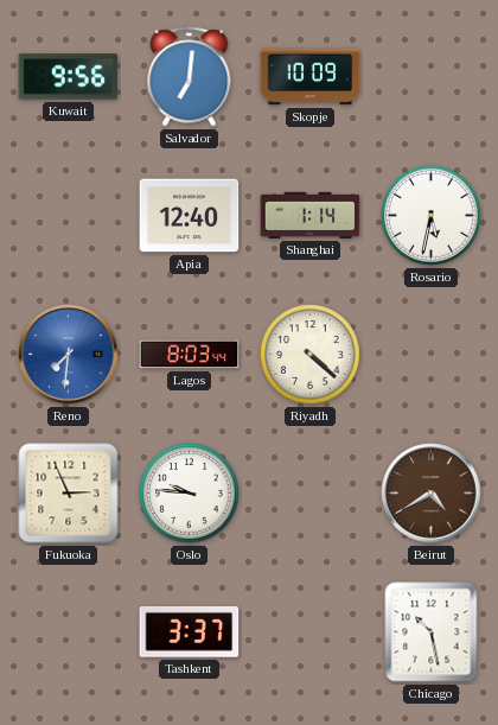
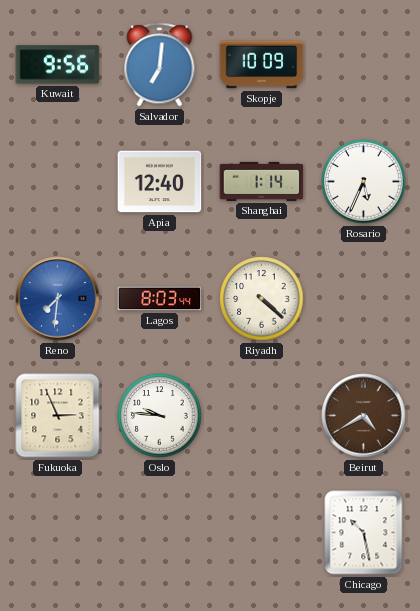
Rosario: 5:32 -> 5:34 (364, 182)
Tashkent: 3:37 -> none (190, 632)
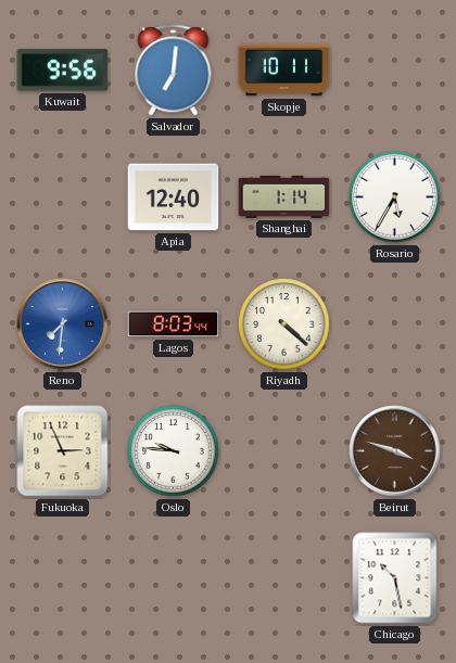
Skopje: 10:09 -> 10:11 (284, 71)
Rosario: 5:34 -> 5:35 (395, 197)
Beirut: 4:40 -> 3:48 (395, 451)
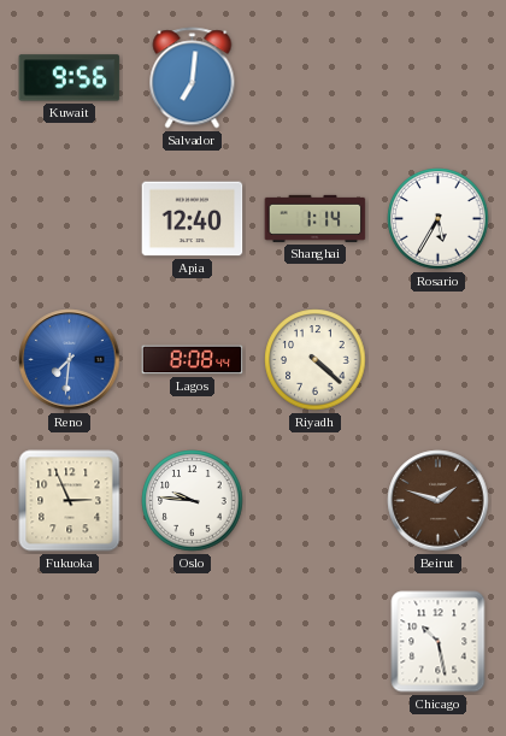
Skopje: 10:11 -> none (284, 71)
Lagos: 8:03 -> 8:08 (193, 360)
Beirut: 3:48 -> 1:48 (439, 501)
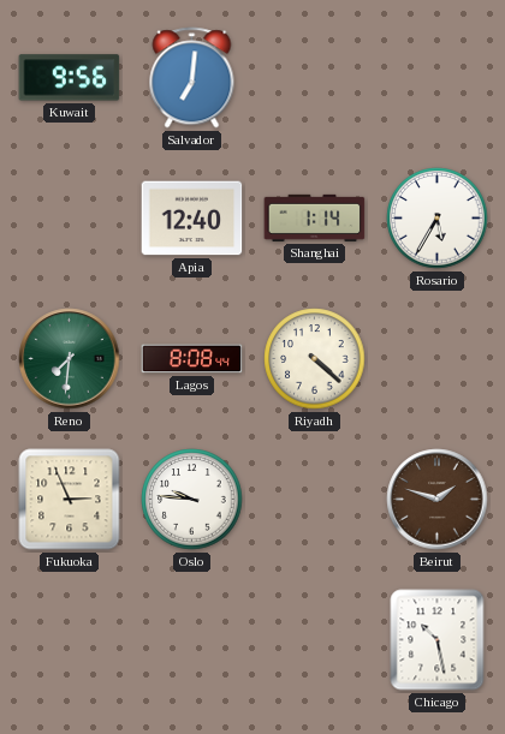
Reno dial: blue -> green (70, 359)
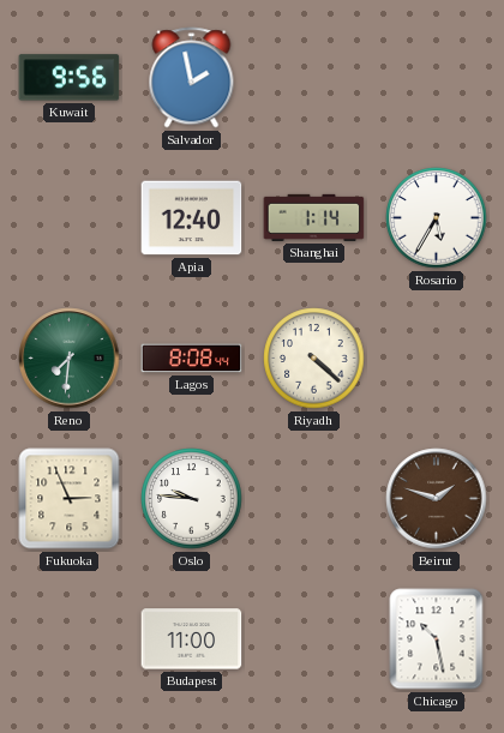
Salvador: 7:01 -> 1:58 (192, 78)
Budapest: none -> 11:00 (192, 639)
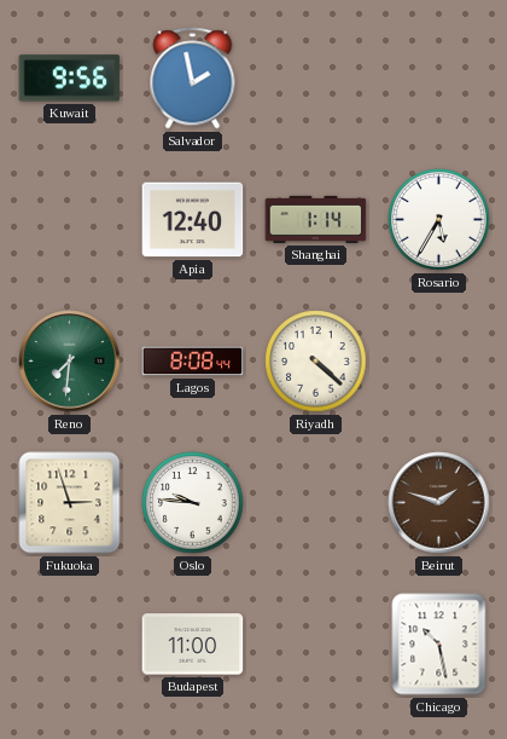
Fukuoka: 2:56 -> 2:57 (70, 503)
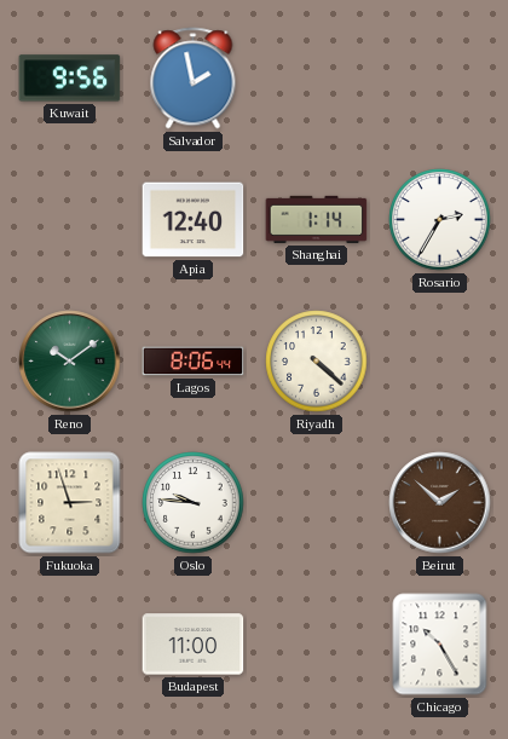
Rosario: 5:35 -> 2:35 (440, 220)
Reno: 7:31 -> 10:09 (70, 362)
Lagos: 8:08 -> 8:06 (194, 362)
Beirut: 1:48 -> 1:52 (440, 503)
Chicago: 10:28 -> 10:25 (440, 645)
